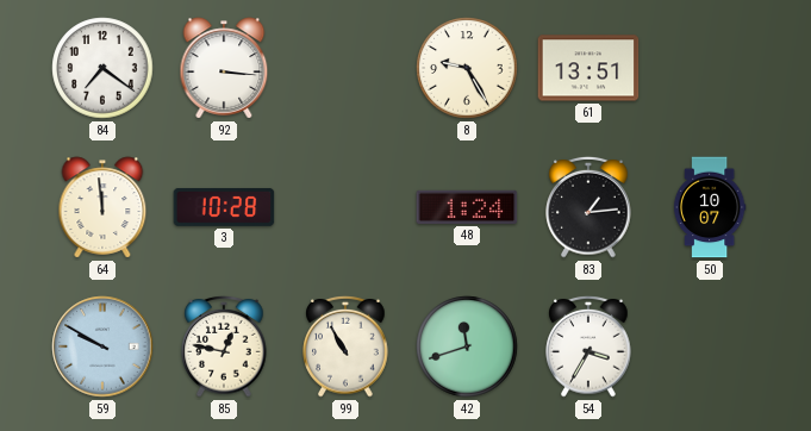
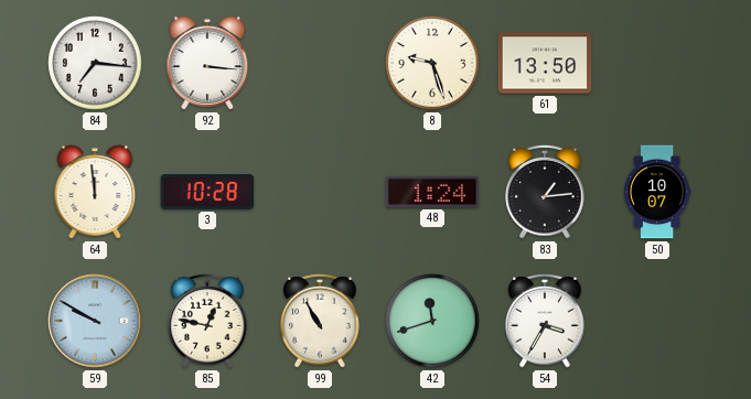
84: 7:21 -> 7:16 (95, 63)
8: 9:25 -> 9:27 (432, 63)
61: 13:51 -> 13:50 (545, 63)
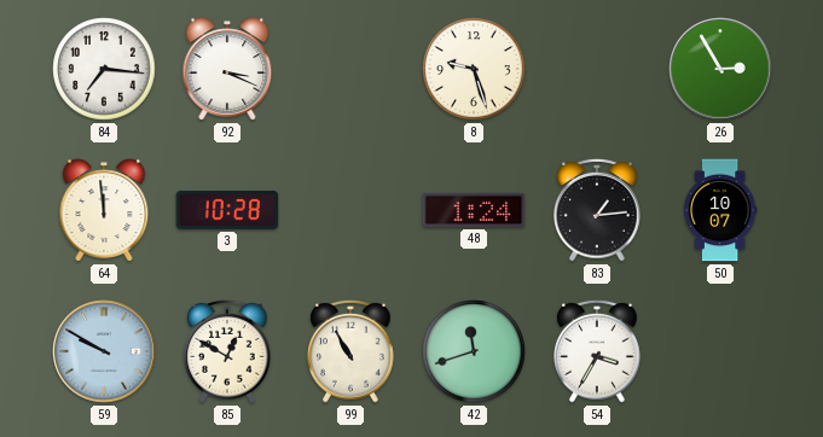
92: 3:16 -> 3:19 (227, 69)
61: 13:50 -> none (545, 63)
26: none -> 2:55 (720, 69)
85: 12:47 -> 12:50 (227, 351)
